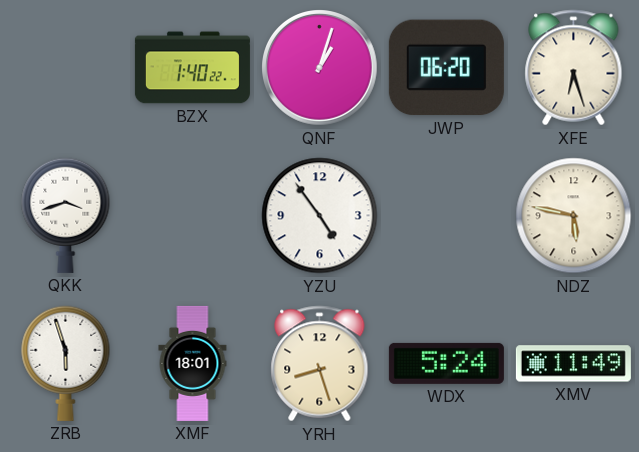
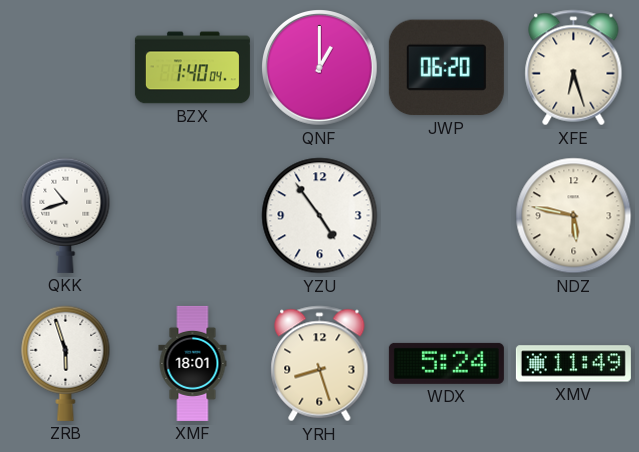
BZX: 1:40:22 -> 1:40:04 (192, 68)
QNF: 1:03 -> 1:00 (320, 68)
QKK: 3:42 -> 10:42 (66, 215)
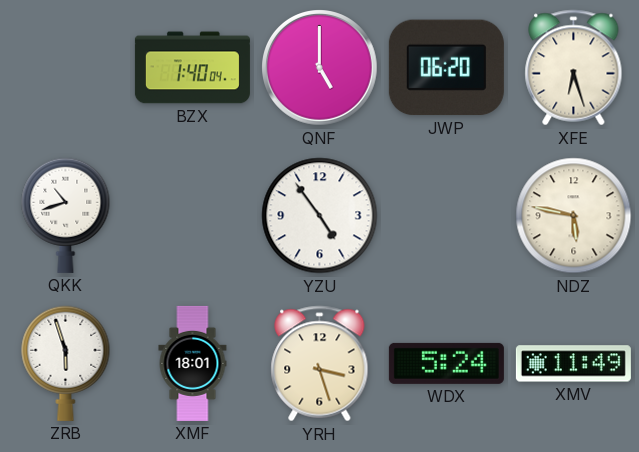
QNF: 1:00 -> 5:00 (320, 68)
YRH: 8:27 -> 3:27 (320, 364)
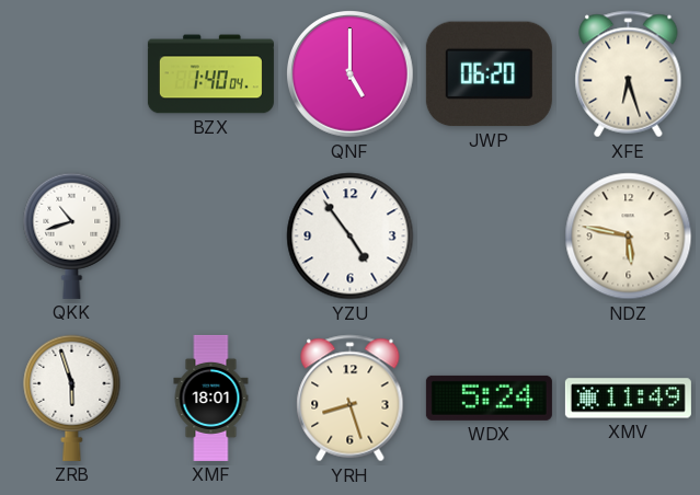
YRH: 3:27 -> 8:27 (351, 399)
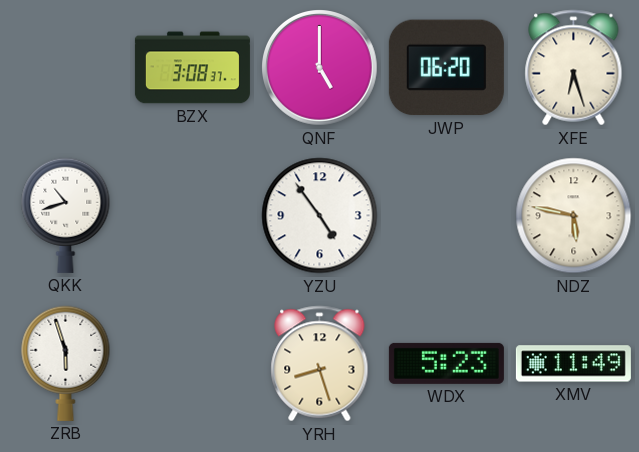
BZX: 1:40 -> 3:08 (192, 68)
XMF: 18:01 -> none (211, 398)
WDX: 5:24 -> 5:23 (446, 363)
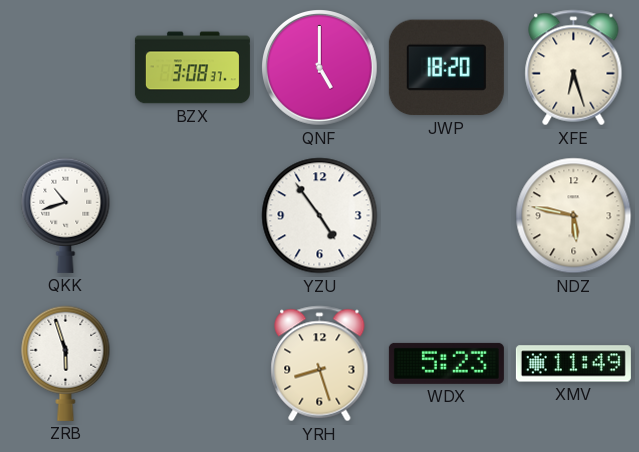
JWP: 06:20 -> 18:20 (446, 68)
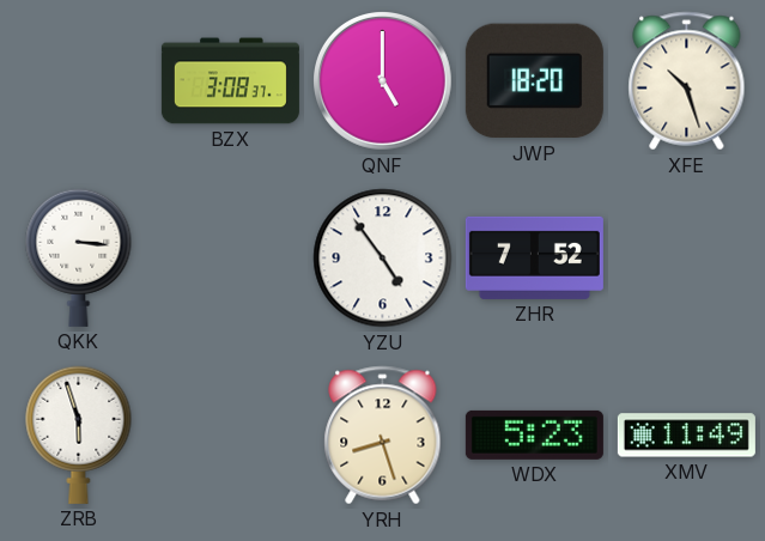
XFE: 6:27 -> 10:27 (687, 81)
QKK: 10:42 -> 3:16 (79, 257)
ZHR: none -> 7:52 (534, 257)
NDZ: 5:47 -> none (574, 216)
